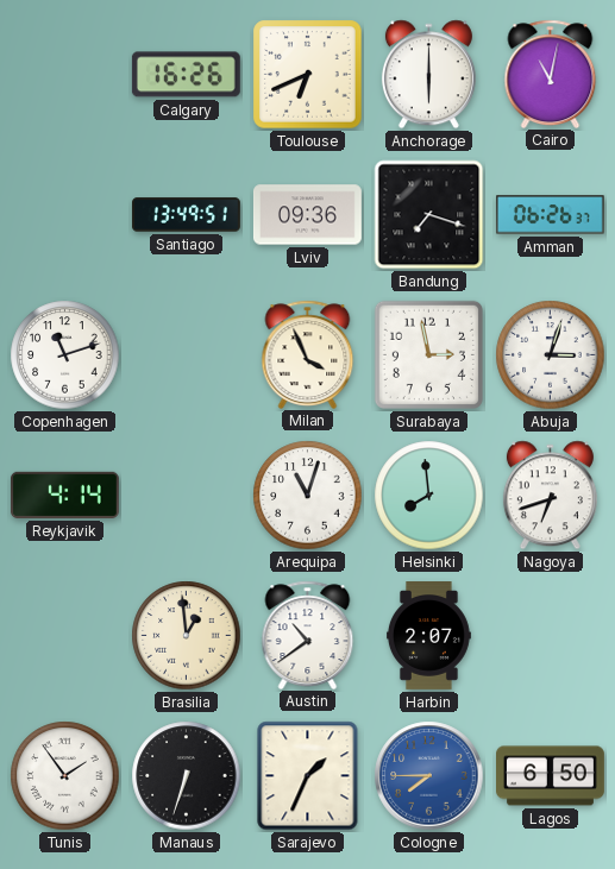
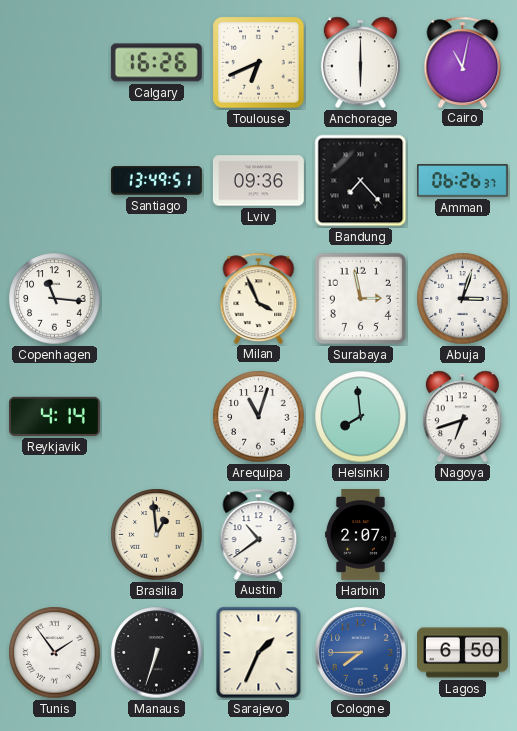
Bandung: 7:18 -> 7:23 (361, 181)
Copenhagen: 11:12 -> 11:16 (55, 299)
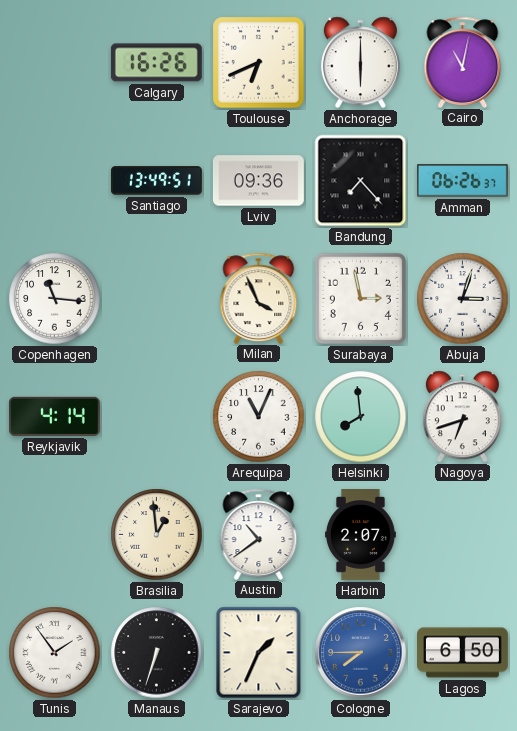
Arequipa: 11:03 -> 11:04 (259, 417)
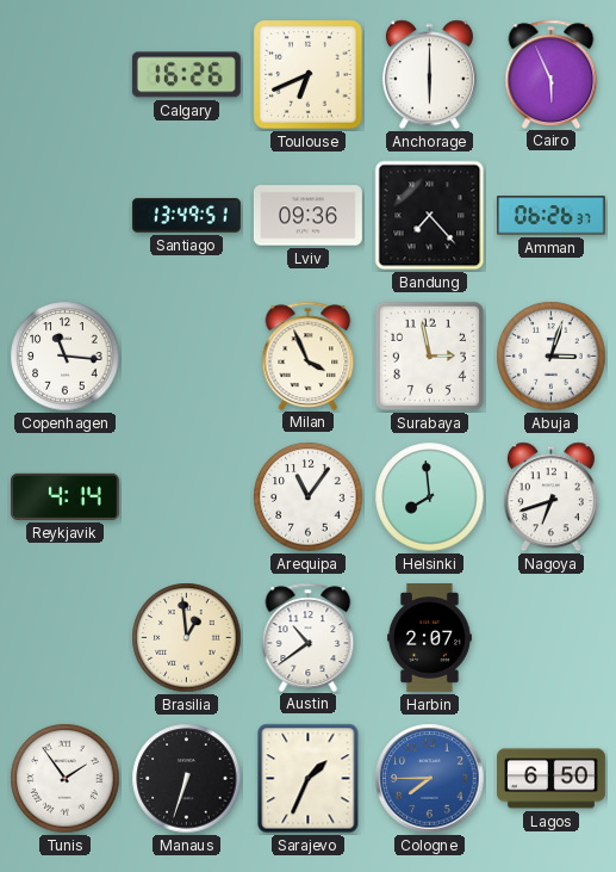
Cairo: 11:02 -> 5:56 (552, 74)
Arequipa: 11:04 -> 11:06 (309, 497)
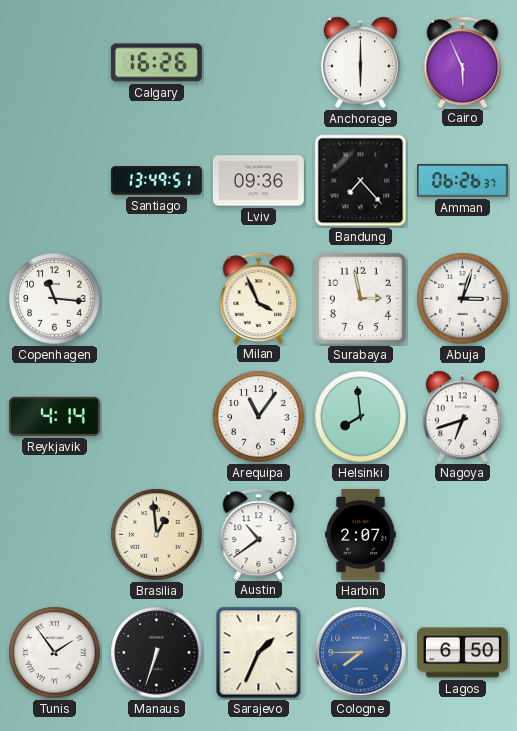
Toulouse: 6:41 -> none (309, 75)
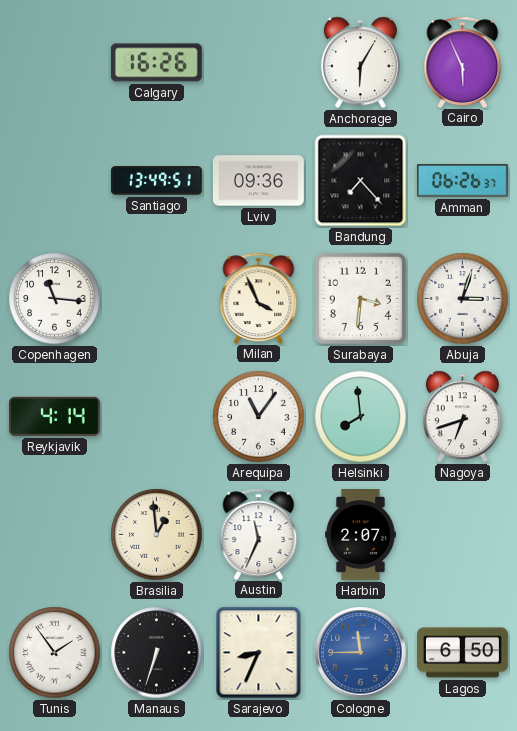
Anchorage: 6:00 -> 6:05 (360, 63)
Surabaya: 2:58 -> 3:31 (360, 298)
Austin: 10:39 -> 11:34 (259, 534)
Sarajevo: 1:34 -> 8:34 (259, 653)
Cologne: 7:45 -> 11:45 (361, 653)
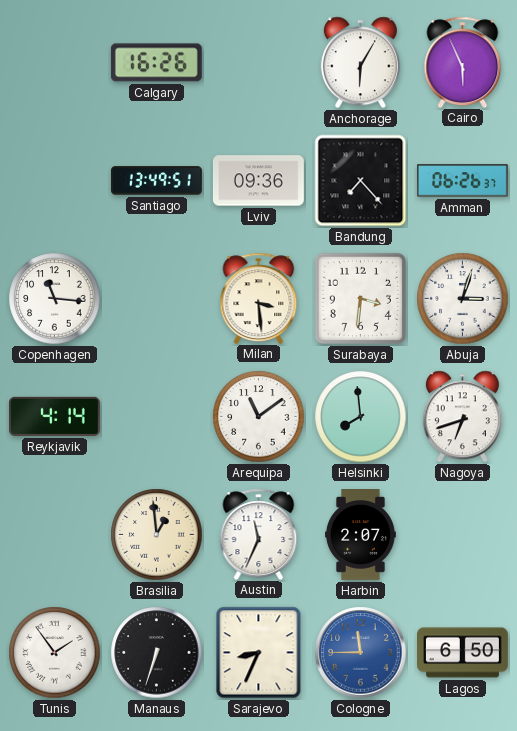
Milan: 3:56 -> 3:29 (259, 298)
Arequipa: 11:06 -> 11:09 (259, 417)
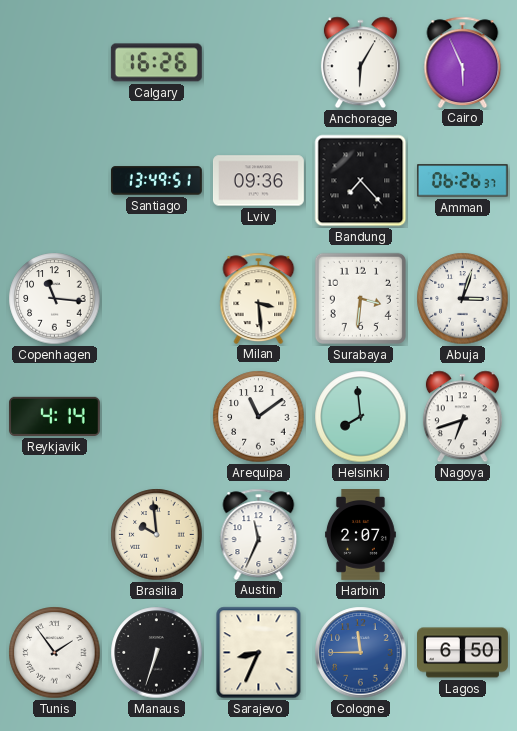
Brasilia: 12:59 -> 9:59 (157, 535)
